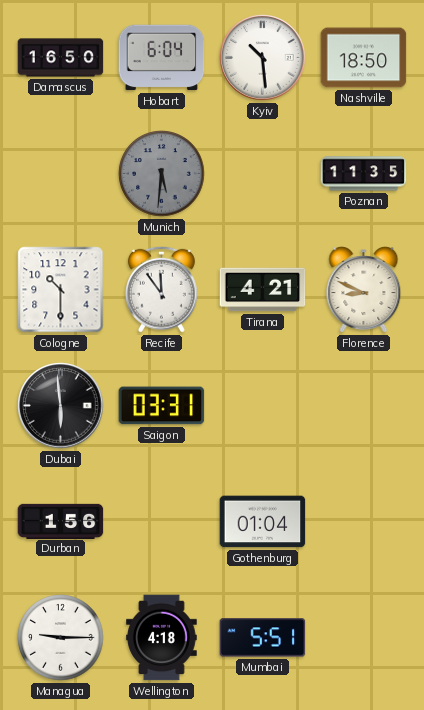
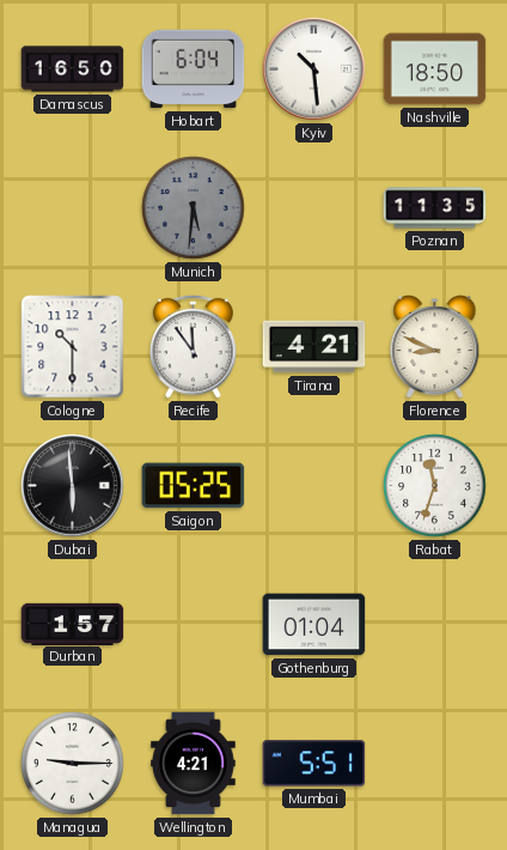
Saigon: 03:31 -> 05:25 (194, 486)
Rabat: none -> 11:33 (435, 486)
Durban: 1:56 -> 1:57 (73, 624)
Wellington: 4:18 -> 4:21 (194, 764)
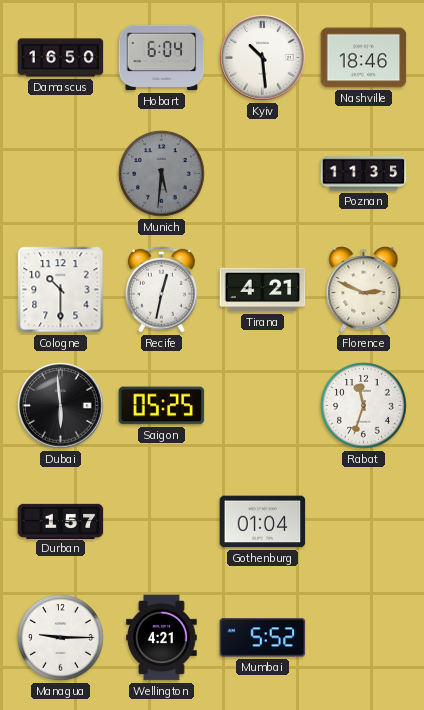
Nashville: 18:50 -> 18:46 (364, 58)
Recife: 11:54 -> 12:32 (161, 289)
Florence: 8:49 -> 2:49 (364, 290)
Mumbai: 5:51 -> 5:52 (263, 638)
